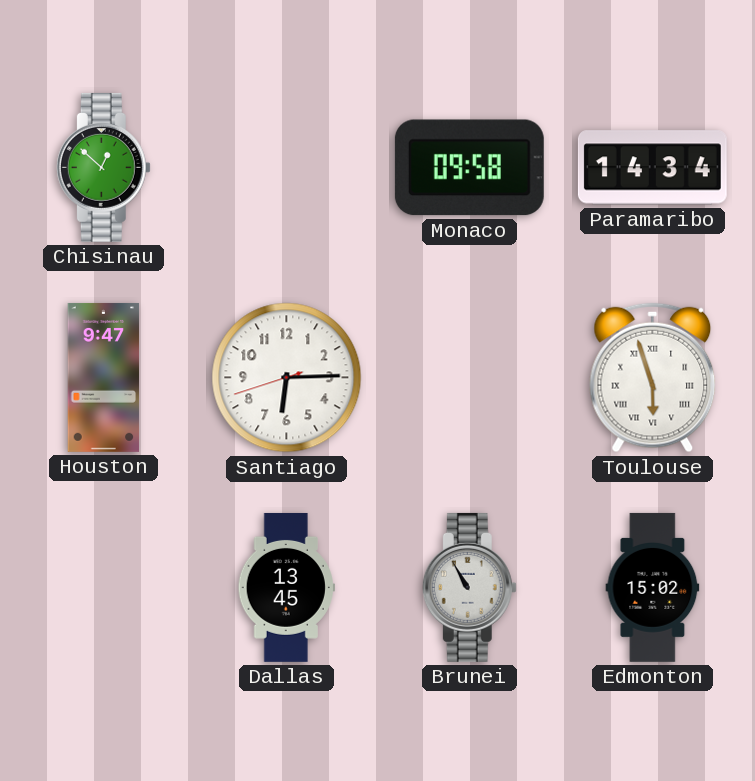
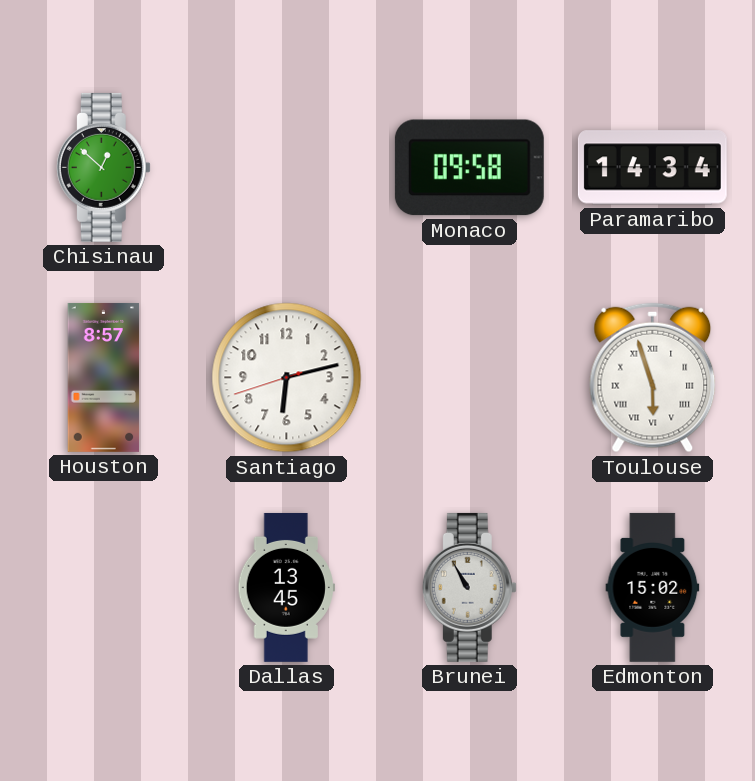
Houston: 9:47 -> 8:57 (104, 377)
Santiago: 6:14 -> 6:12 (287, 378)
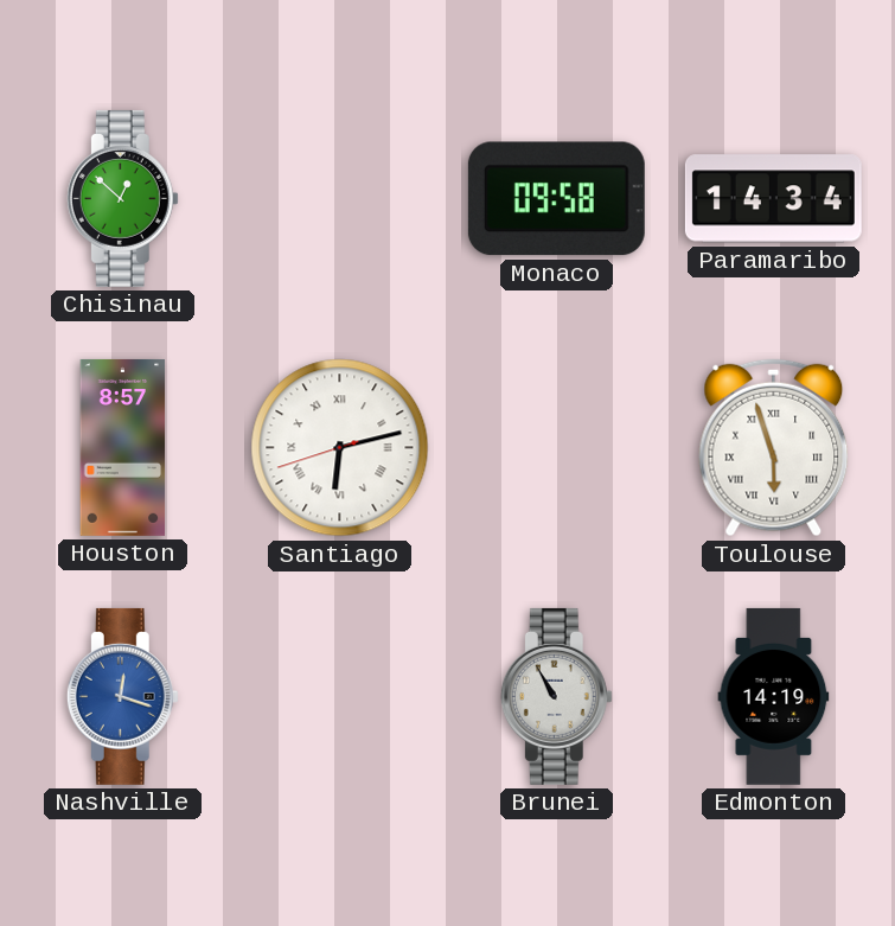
Santiago numerals: Arabic -> Roman (340, 448)
Nashville: none -> 12:18 (122, 696)
Dallas: 13:45 -> none (286, 587)
Edmonton: 15:02 -> 14:19 (774, 696)
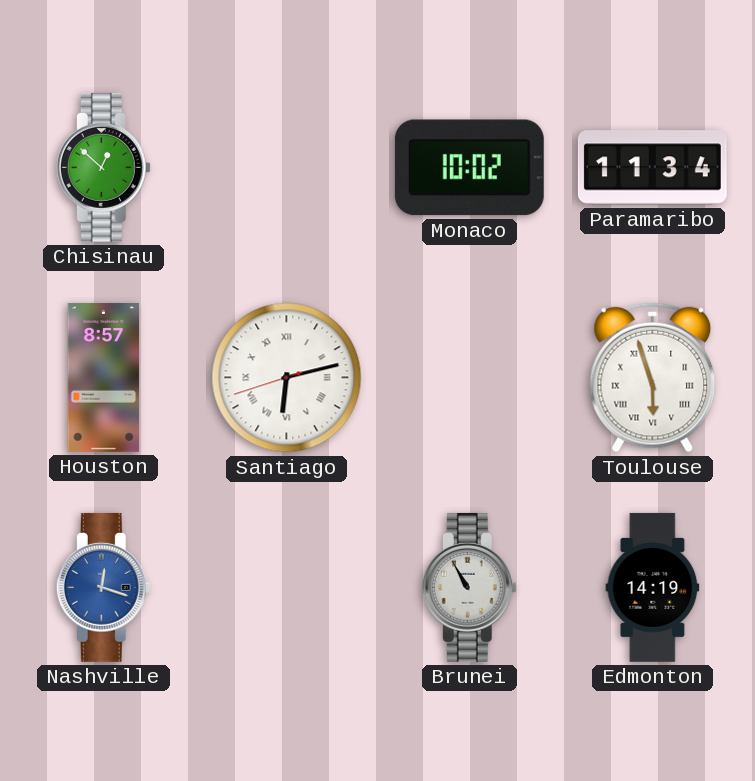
Monaco: 09:58 -> 10:02 (469, 168)
Paramaribo: 14:34 -> 11:34 (652, 168)
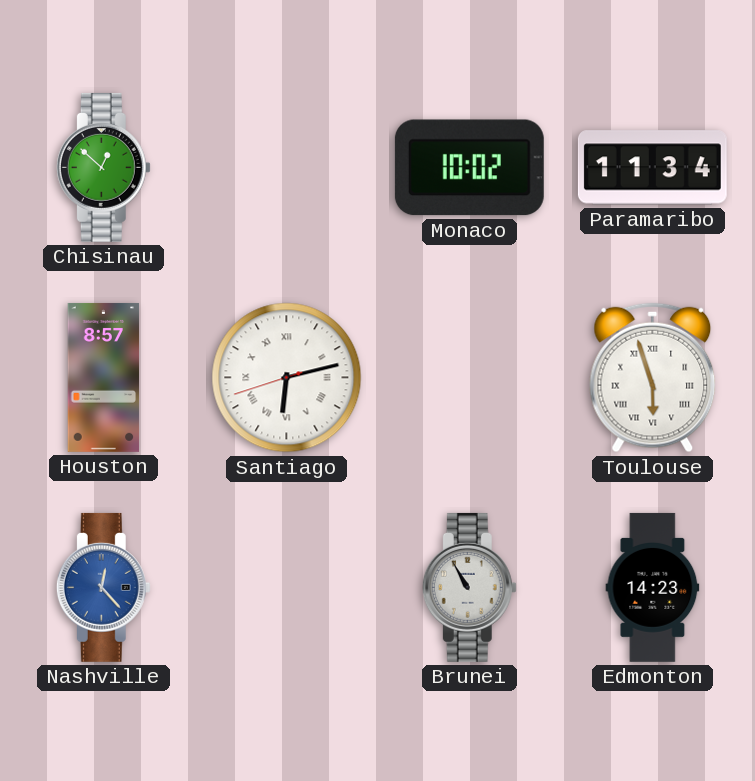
Nashville: 12:18 -> 12:23 (103, 587)
Edmonton: 14:19 -> 14:23 (653, 587)
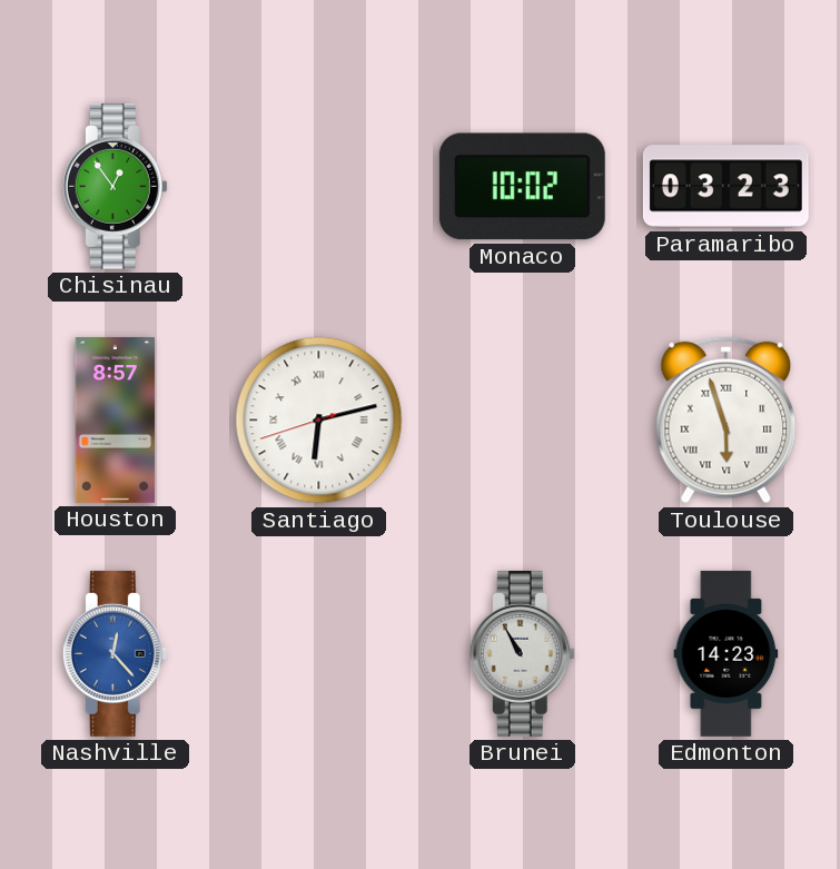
Chisinau: 12:52 -> 12:54 (115, 186)
Paramaribo: 11:34 -> 03:23 (725, 187)
